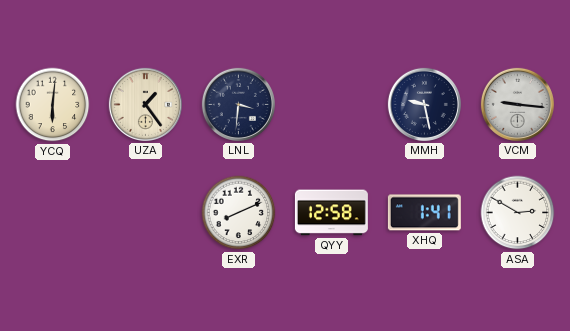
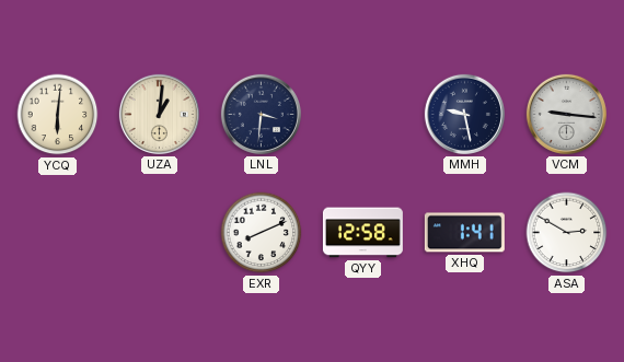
UZA: 1:24 -> 1:01 (159, 114)
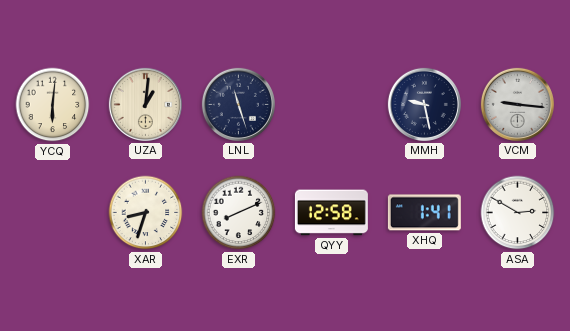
LNL: 3:31 -> 11:27 (238, 104)
XAR: none -> 8:33 (146, 213)
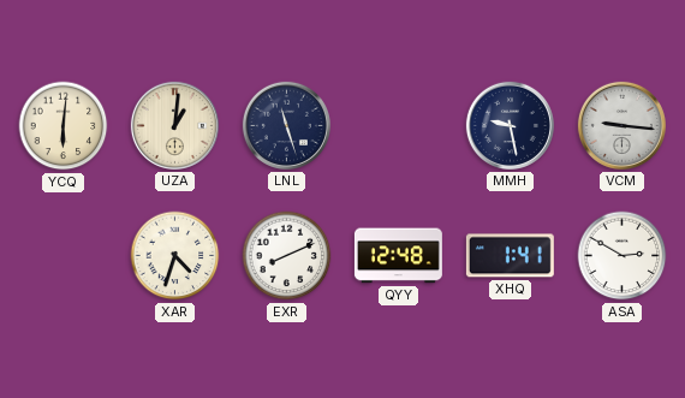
XAR: 8:33 -> 4:33 (175, 256)
QYY: 12:58 -> 12:48 (398, 256)
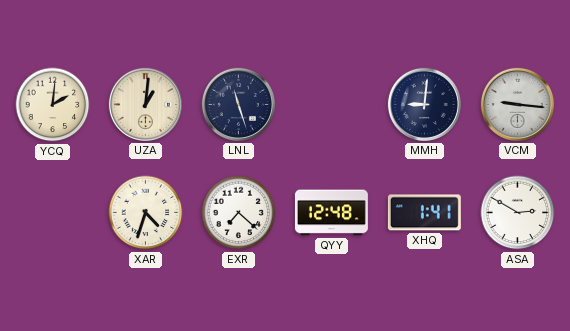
YCQ: 6:01 -> 2:01 (53, 105)
MMH: 9:28 -> 9:01 (424, 104)
EXR: 8:11 -> 7:22 (239, 213)
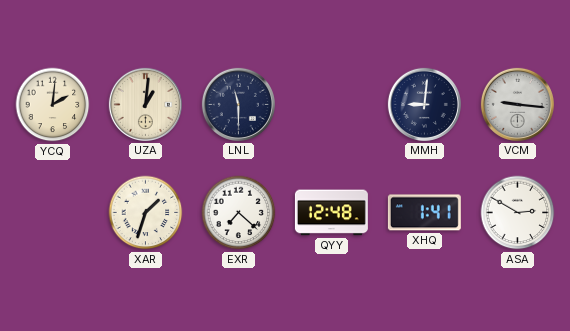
LNL: 11:27 -> 11:30 (238, 104)
XAR: 4:33 -> 1:33 (146, 213)
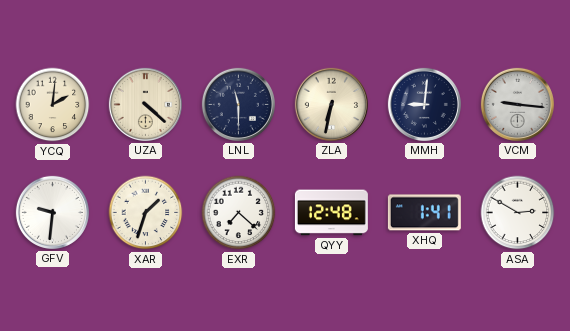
UZA: 1:01 -> 4:22 (145, 104)
ZLA: none -> 6:32 (331, 104)
GFV: none -> 9:31 (52, 212)
